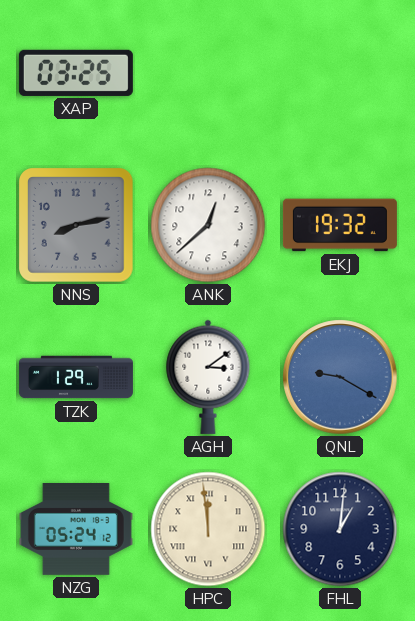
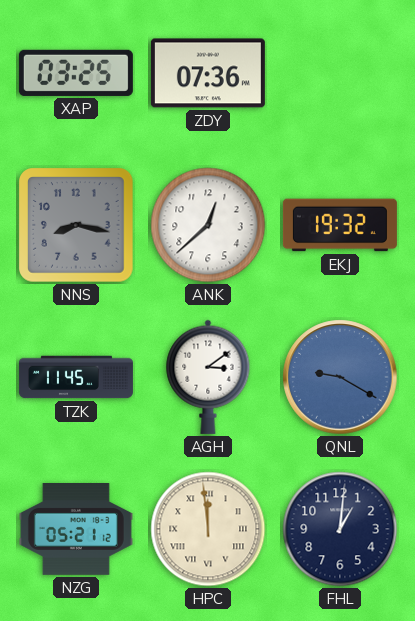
ZDY: none -> 07:36 (208, 73)
NNS: 8:13 -> 8:17 (77, 226)
TZK: 1:29 -> 11:45 (76, 377)
NZG: 05:24 -> 05:21 (76, 530)
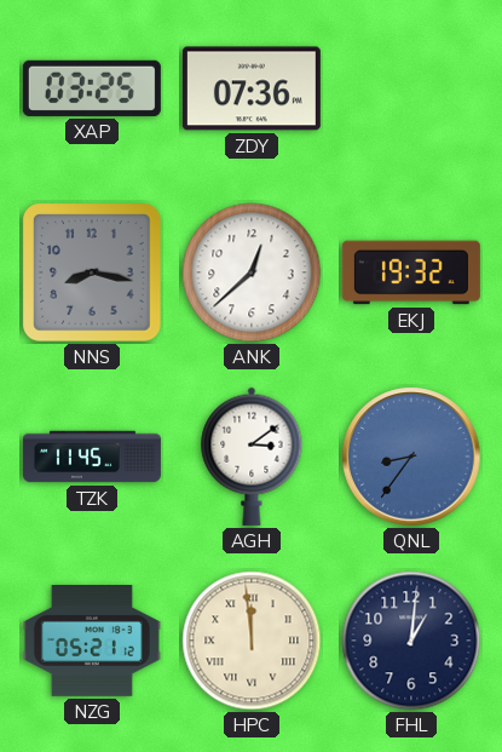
QNL: 9:20 -> 8:36 (411, 457)
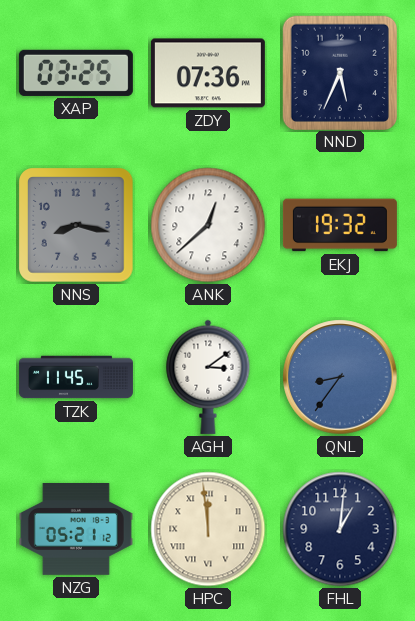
NND: none -> 5:34 (339, 72)
